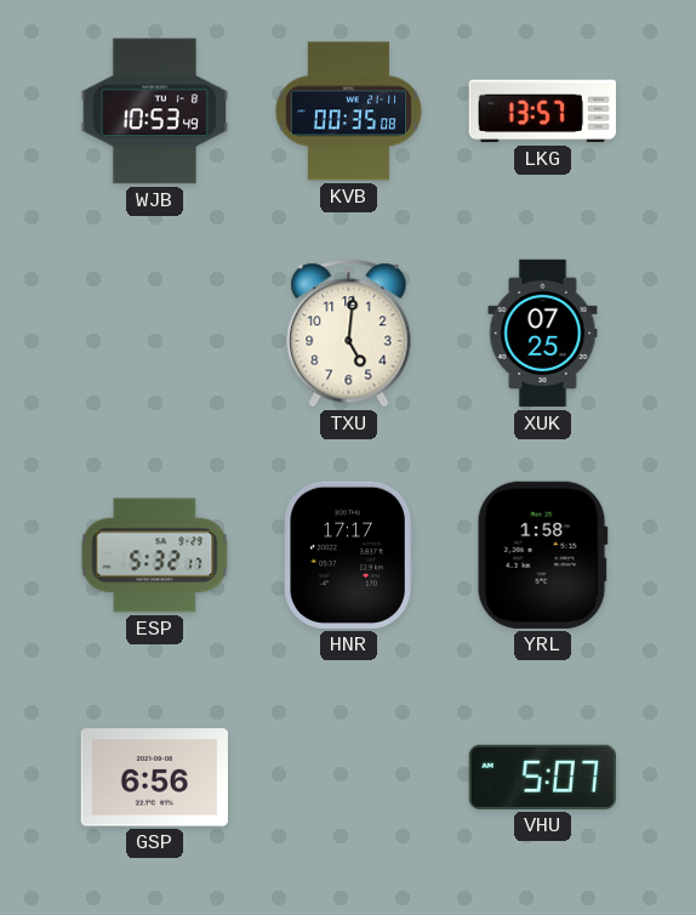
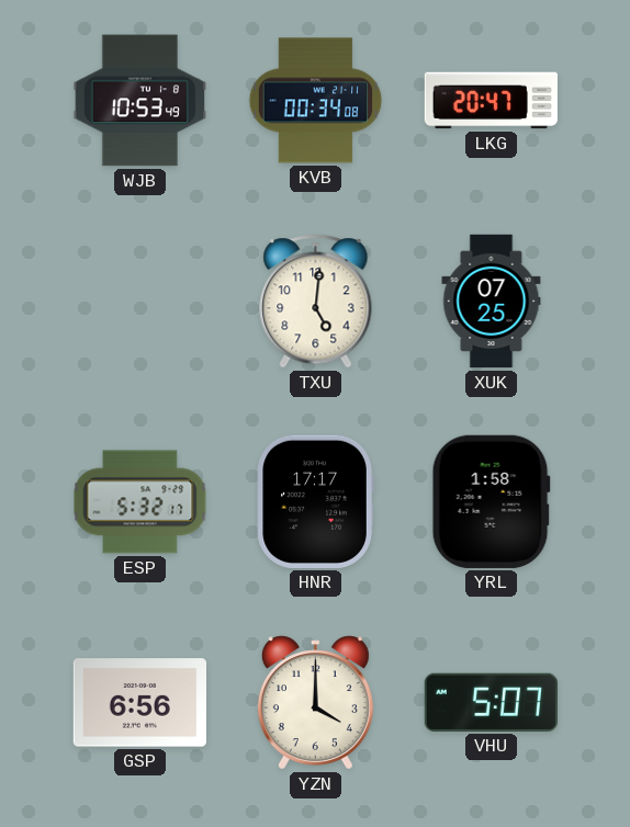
KVB: 00:35 -> 00:34 (316, 101)
LKG: 13:57 -> 20:47 (491, 101)
YZN: none -> 4:00 (315, 703)
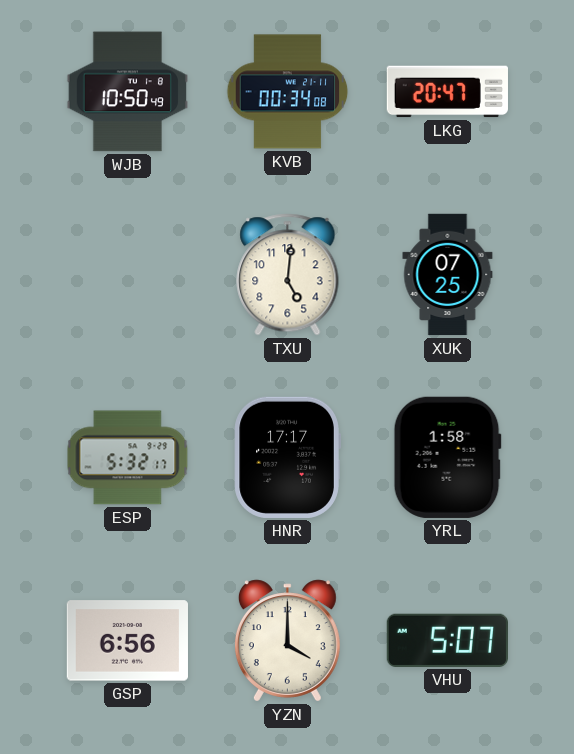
WJB: 10:53 -> 10:50 (127, 92)
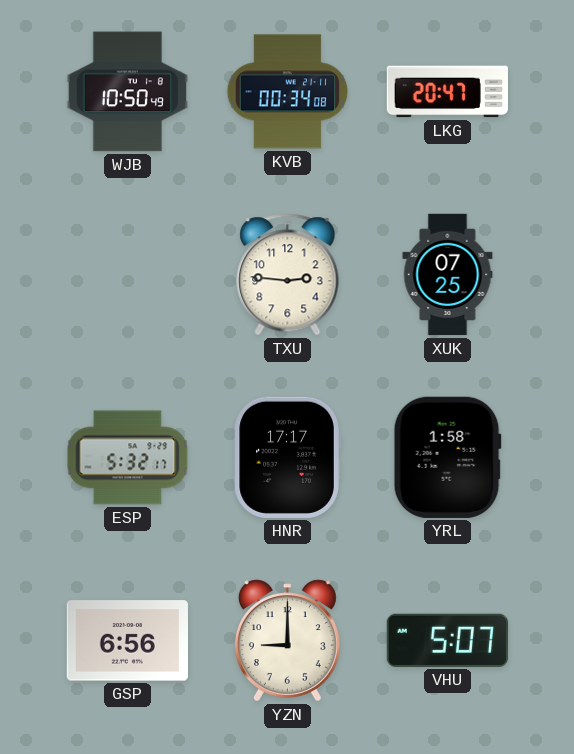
TXU: 5:01 -> 2:46 (288, 275)
YZN: 4:00 -> 9:00 (287, 641)
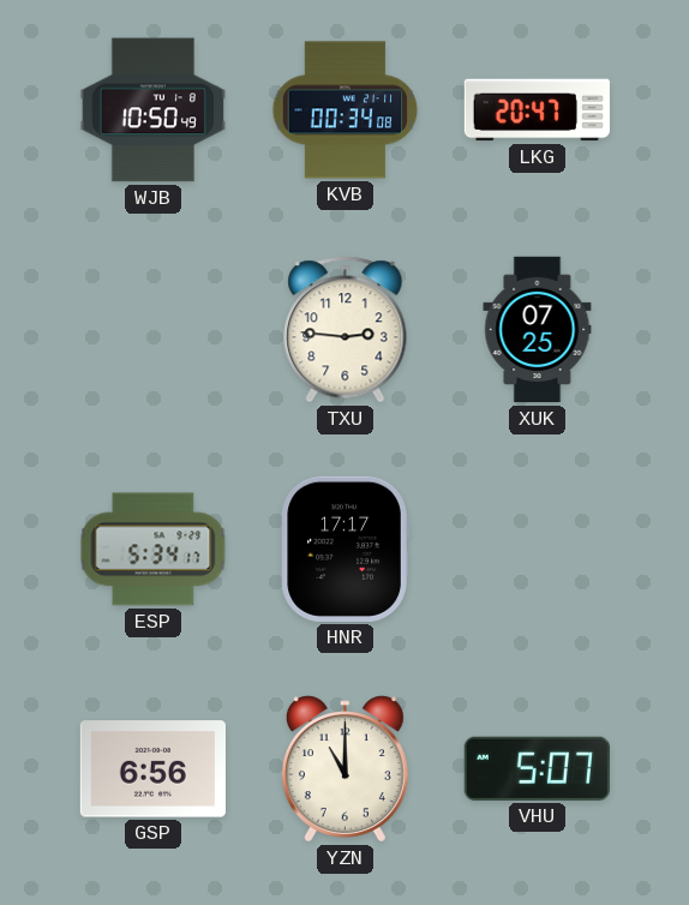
ESP: 5:32 -> 5:34 (154, 550)
YRL: 1:58 -> none (447, 457)
YZN: 9:00 -> 11:00 (344, 769)
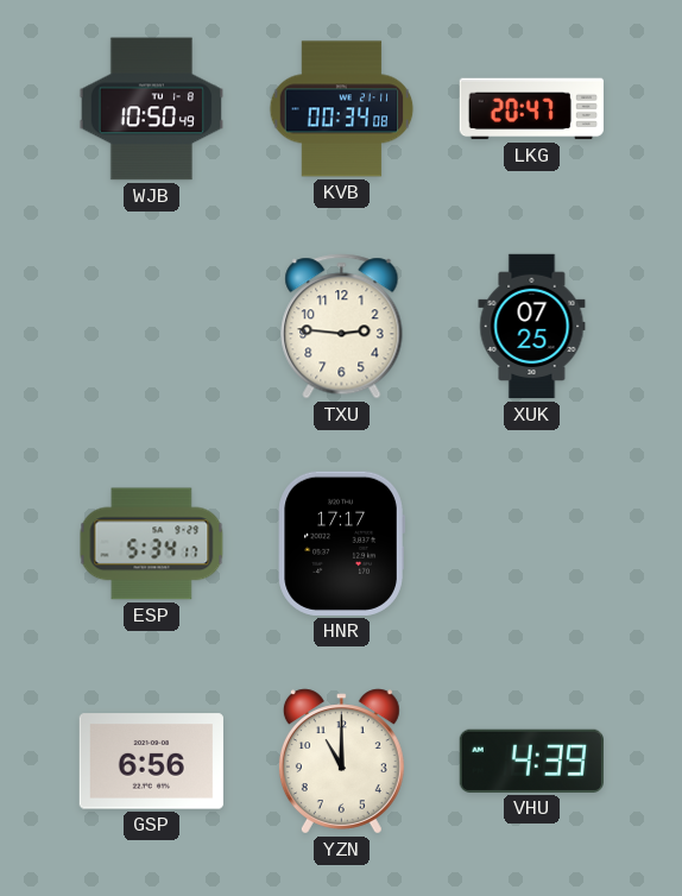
VHU: 5:07 -> 4:39 (531, 761)
